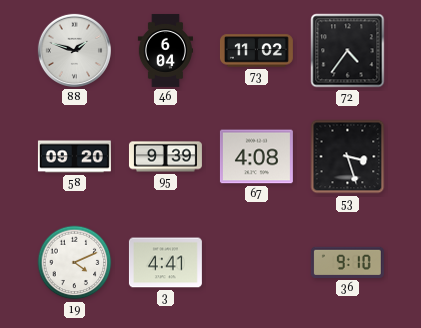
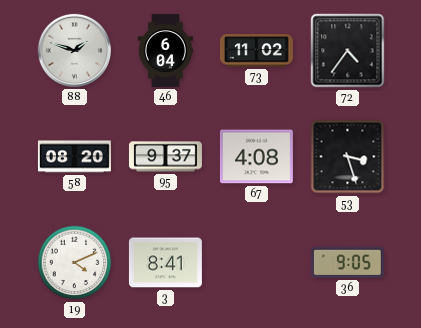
58: 09:20 -> 08:20 (74, 157)
95: 9:39 -> 9:37 (165, 157)
3: 4:41 -> 8:41 (165, 263)
36: 9:10 -> 9:05 (347, 262)
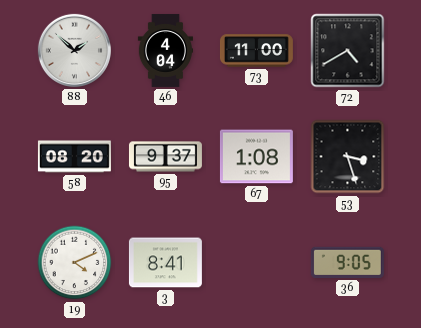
88: 1:48 -> 1:52 (74, 50)
46: 6:04 -> 4:04 (165, 50)
73: 11:02 -> 11:00 (256, 51)
72: 4:36 -> 4:40 (348, 51)
67: 4:08 -> 1:08 (256, 157)
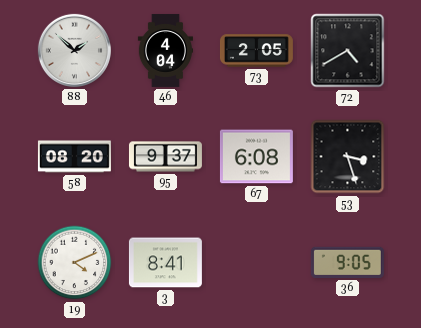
73: 11:00 -> 2:05 (256, 51)
67: 1:08 -> 6:08 (256, 157)
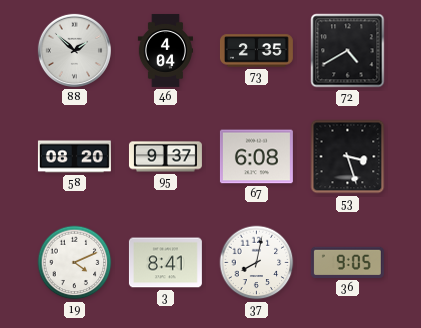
73: 2:05 -> 2:35 (256, 51)
37: none -> 8:02 (257, 263)
